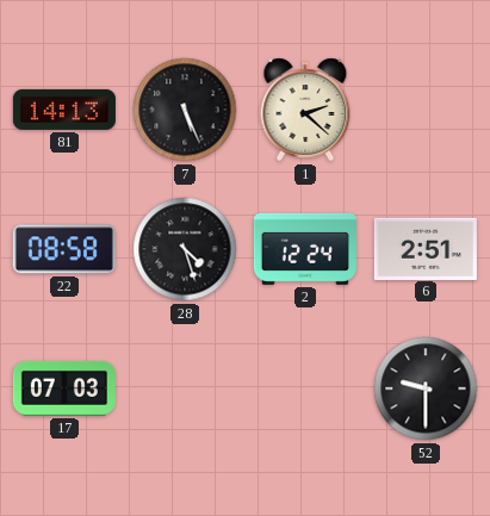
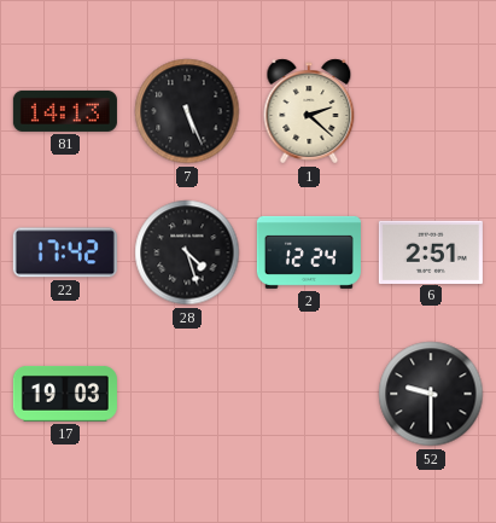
22: 08:58 -> 17:42 (65, 252)
17: 07:03 -> 19:03 (65, 394)
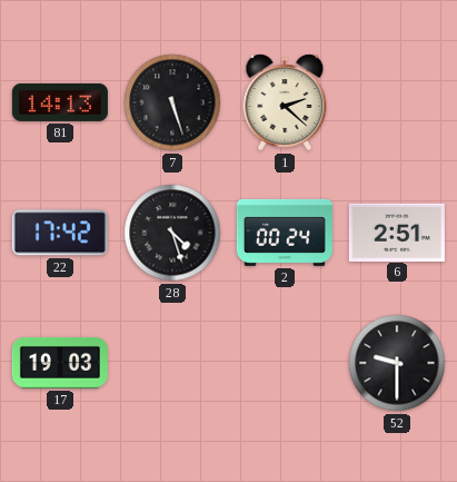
7: 5:26 -> 5:27 (172, 102)
2: 12:24 -> 00:24 (285, 233)
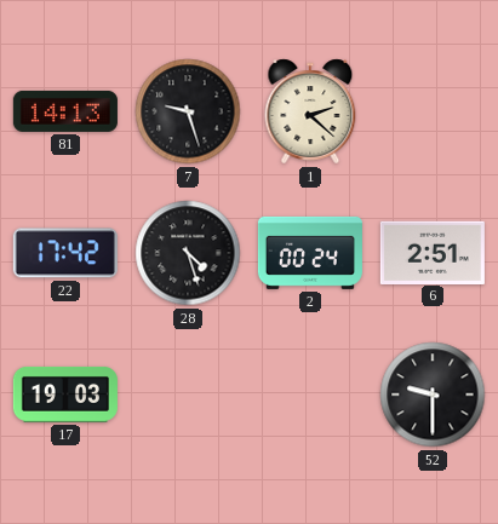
7: 5:27 -> 9:27 (188, 111)
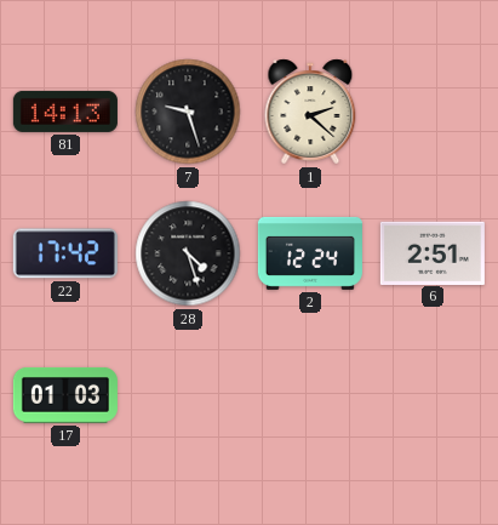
2: 00:24 -> 12:24 (310, 253)
17: 19:03 -> 01:03 (65, 395)
52: 9:30 -> none (433, 395)
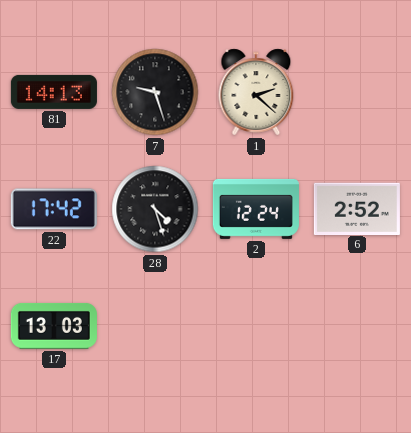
6: 2:51 -> 2:52 (357, 208)
17: 01:03 -> 13:03 (54, 326)
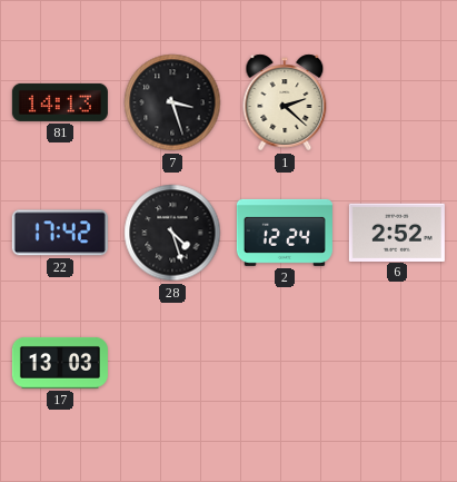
7: 9:27 -> 3:27 (172, 102)
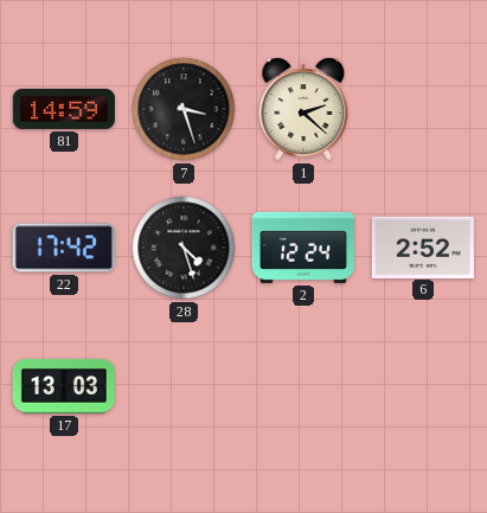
81: 14:13 -> 14:59 (64, 109)
